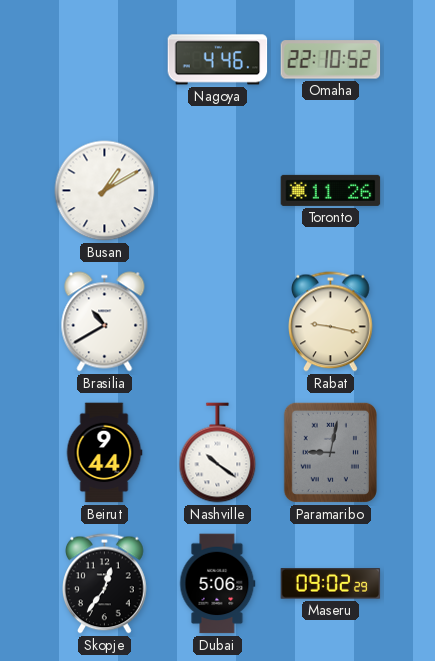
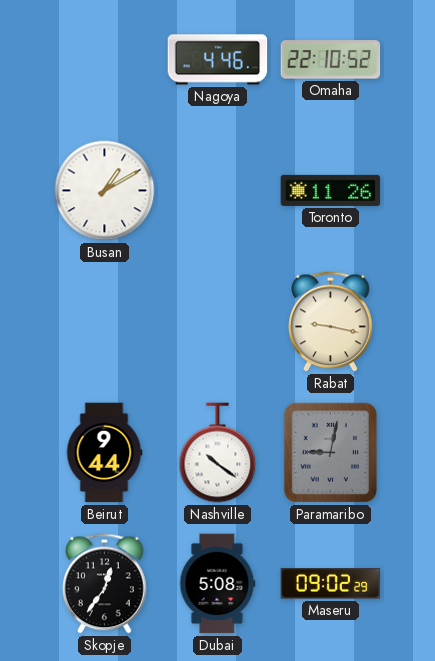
Brasilia: 10:40 -> none (105, 322)
Dubai: 5:06 -> 5:08 (218, 584)
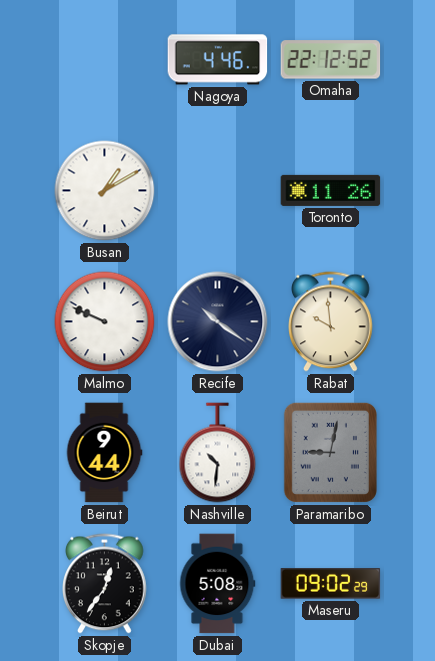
Omaha: 22:10 -> 22:12 (331, 60)
Malmo: none -> 9:49 (105, 322)
Recife: none -> 10:21 (218, 322)
Rabat: 9:17 -> 9:59 (331, 322)
Nashville: 10:21 -> 10:31 (218, 453)
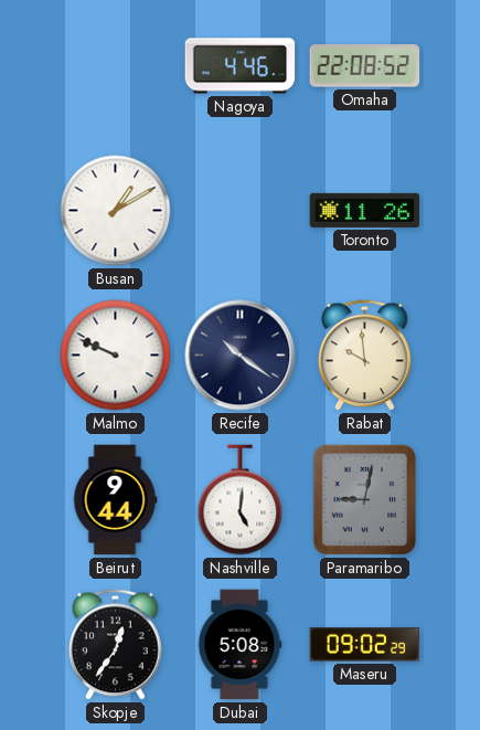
Omaha: 22:12 -> 22:08 (365, 66)
Nashville: 10:31 -> 5:01 (241, 500)
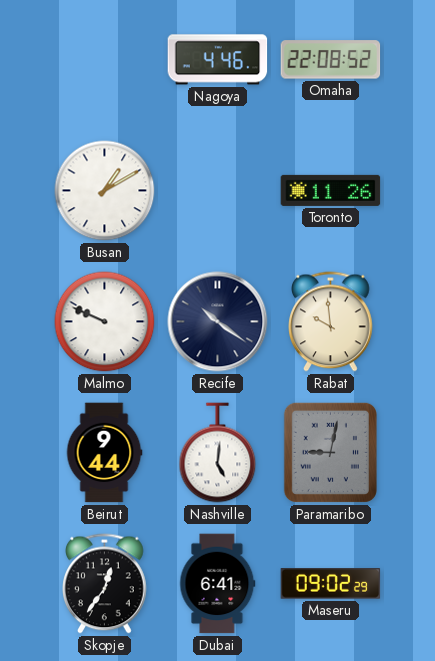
Dubai: 5:08 -> 6:41 (218, 584)
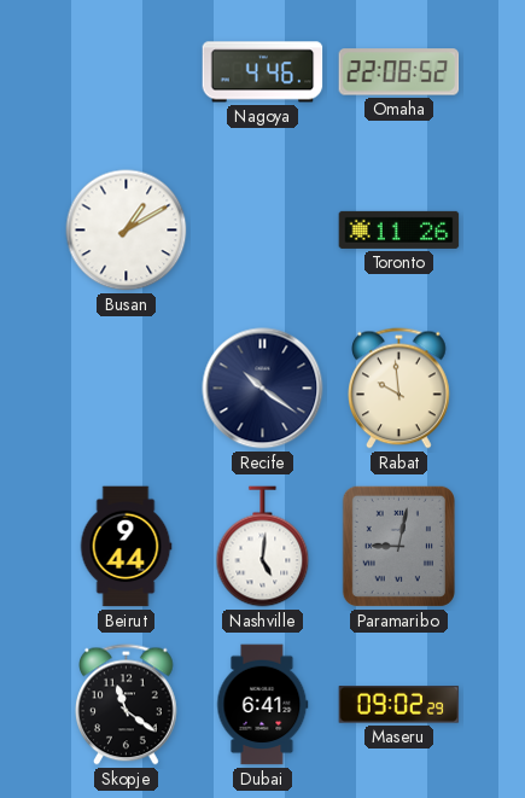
Malmo: 9:49 -> none (105, 322)
Skopje: 12:36 -> 11:21 (127, 705)
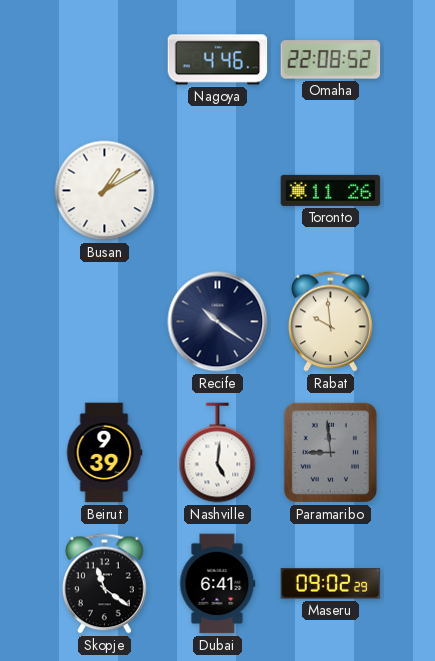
Beirut: 9:44 -> 9:39 (104, 453)
Paramaribo: 9:02 -> 8:59 (330, 452)
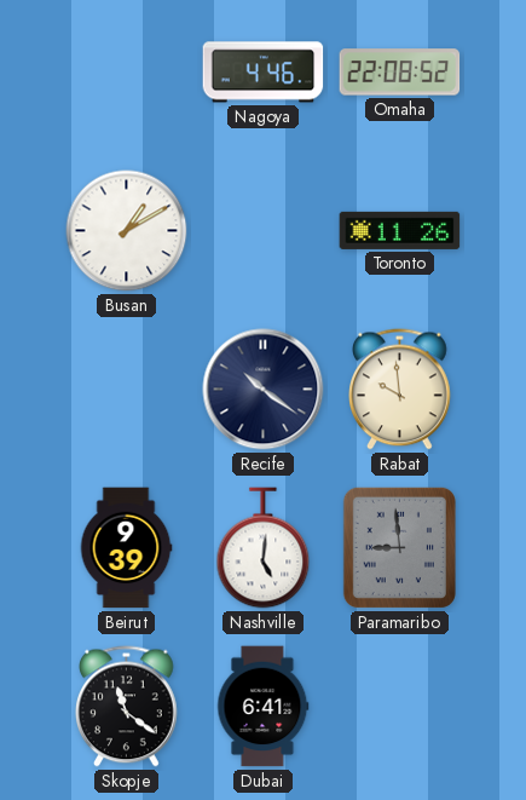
Maseru: 09:02 -> none (331, 584)
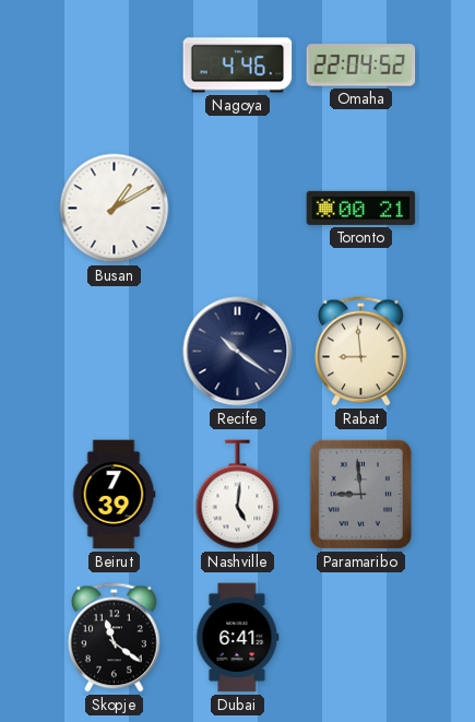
Omaha: 22:08 -> 22:04 (361, 66)
Toronto: 11:26 -> 00:21 (361, 208)
Rabat: 9:59 -> 8:59 (361, 352)
Beirut: 9:39 -> 7:39 (114, 495)
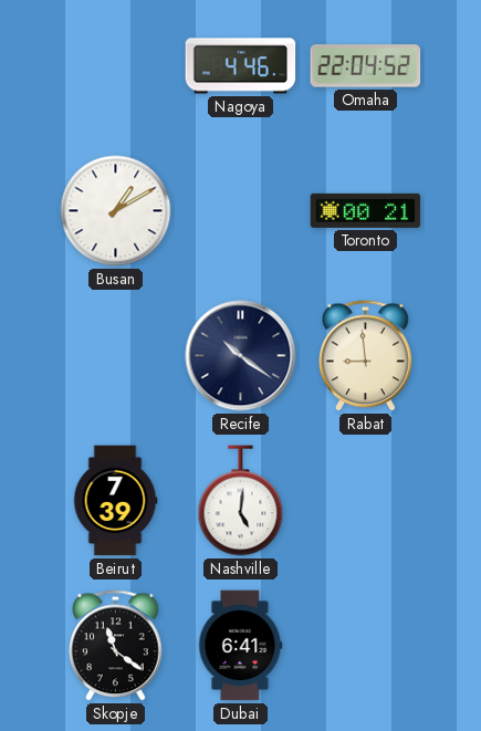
Paramaribo: 8:59 -> none (360, 494)
